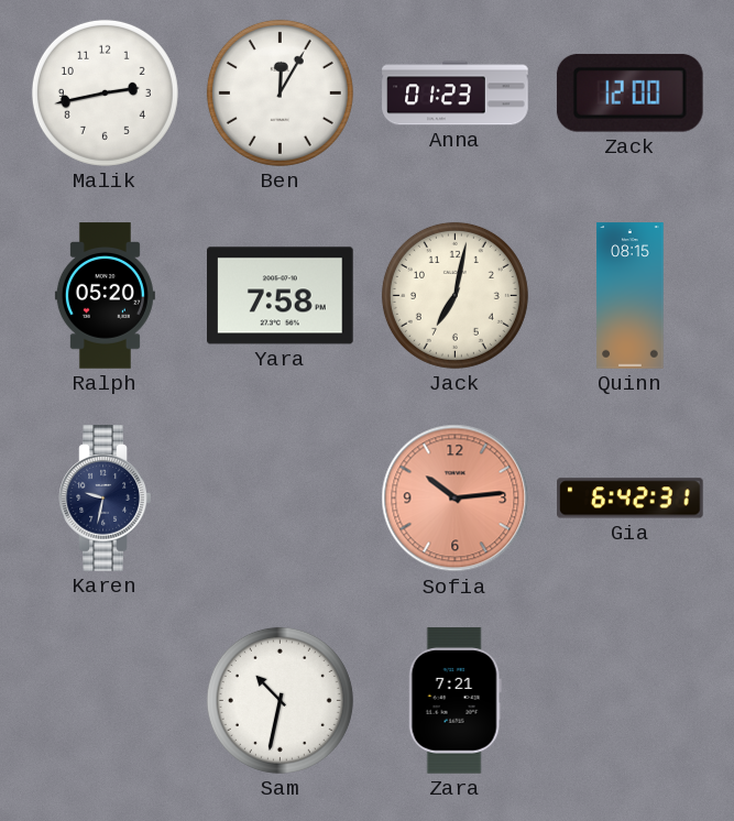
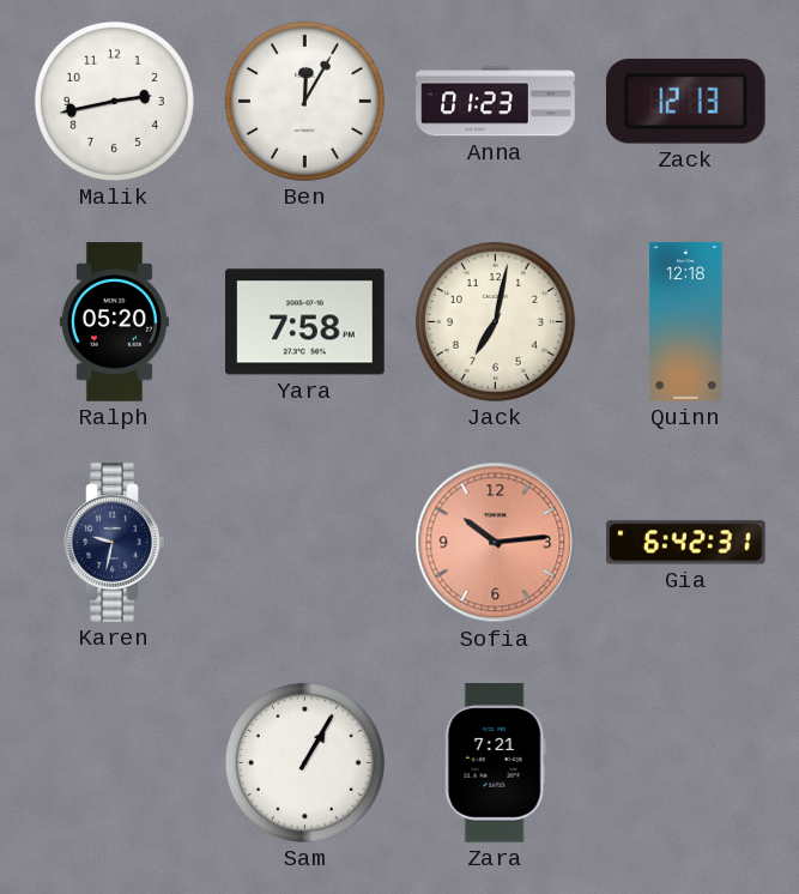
Zack: 12:00 -> 12:13 (685, 101)
Quinn: 08:15 -> 12:18 (686, 322)
Sam: 10:32 -> 1:05 (304, 762)
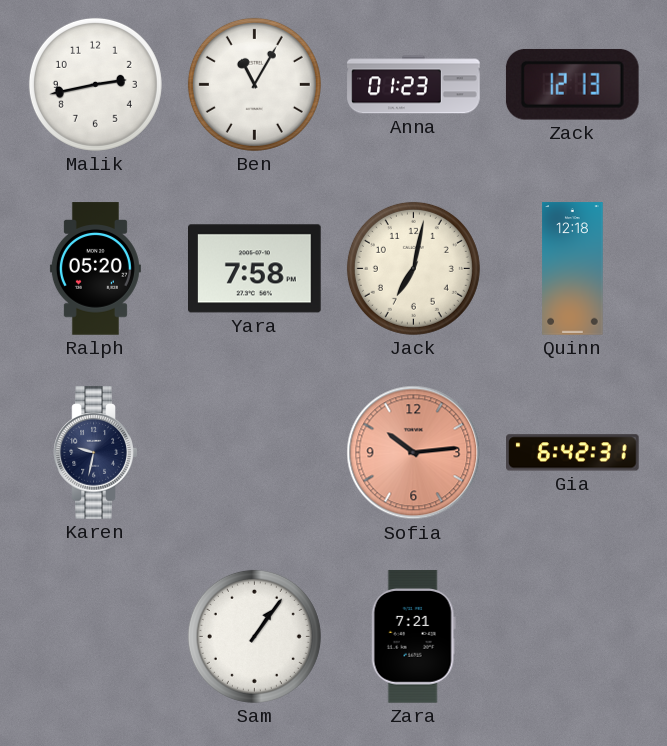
Ben: 12:05 -> 11:05 (254, 84)
Sam: 1:05 -> 1:06 (254, 636)
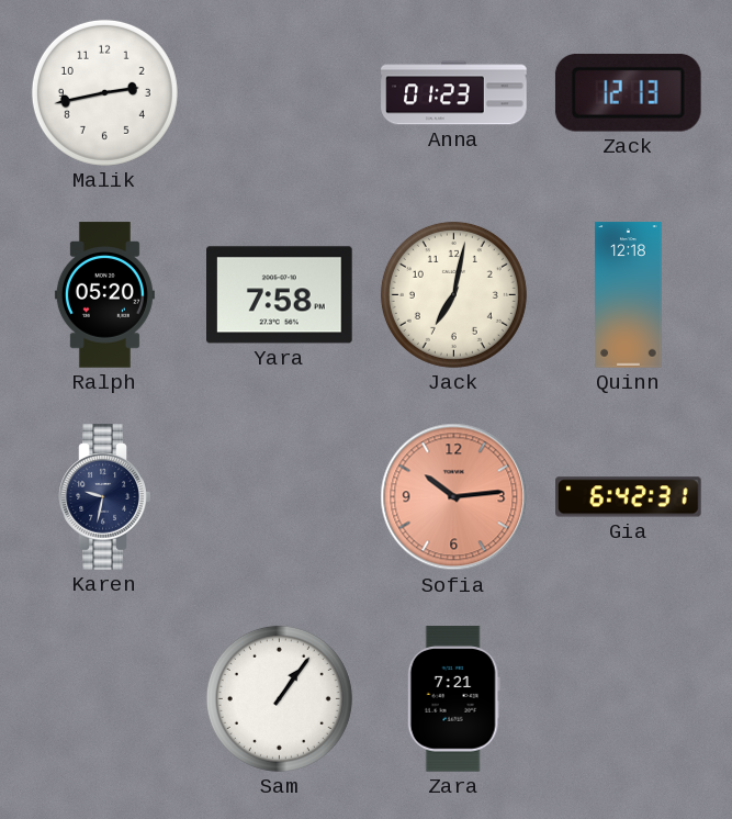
Ben: 11:05 -> none (254, 84)
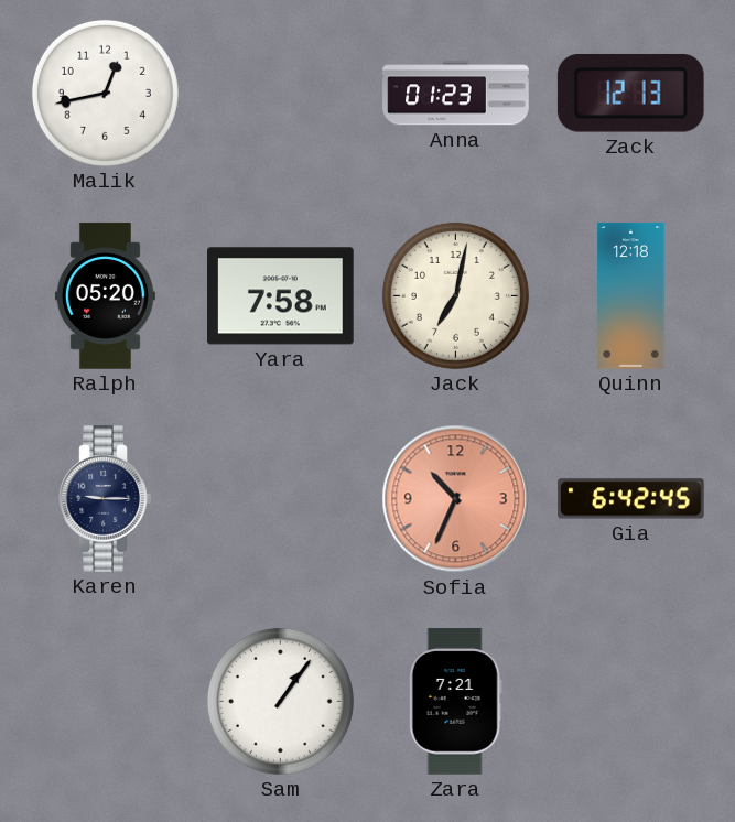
Malik: 2:43 -> 12:43 (105, 93)
Karen: 9:32 -> 9:15 (106, 499)
Sofia: 10:14 -> 10:34 (456, 499)
Gia: 6:42:31 -> 6:42:45 (631, 499)
